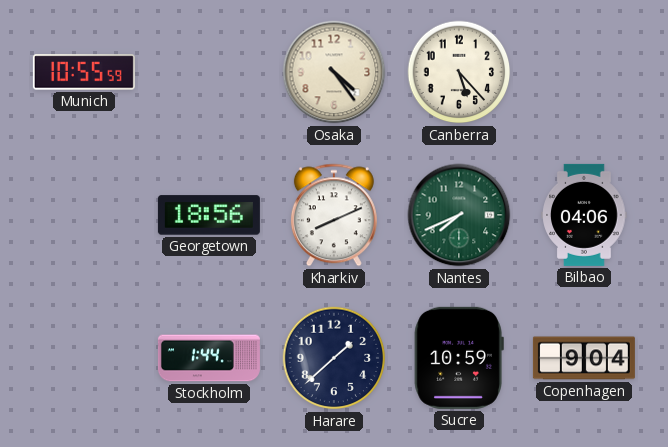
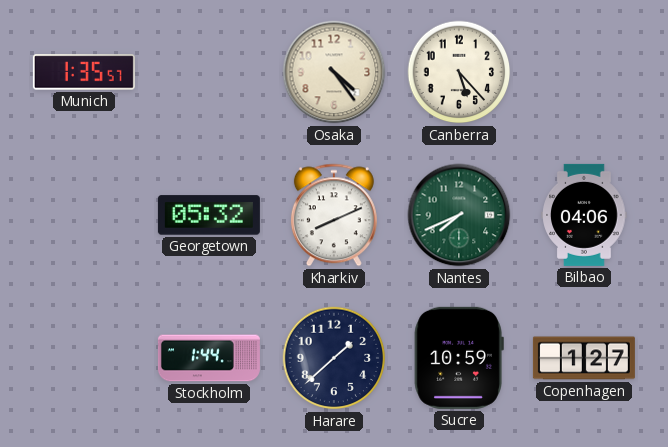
Munich: 10:55 -> 1:35 (84, 72)
Georgetown: 18:56 -> 05:32 (209, 215)
Copenhagen: 9:04 -> 1:27 (584, 358)
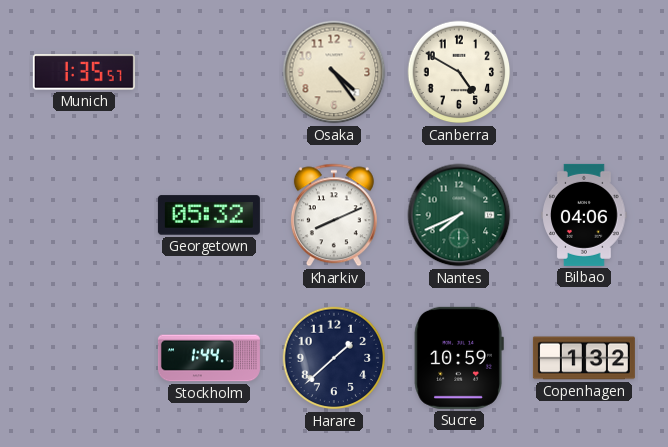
Canberra: 5:23 -> 4:50 (459, 72)
Copenhagen: 1:27 -> 1:32 (584, 358)
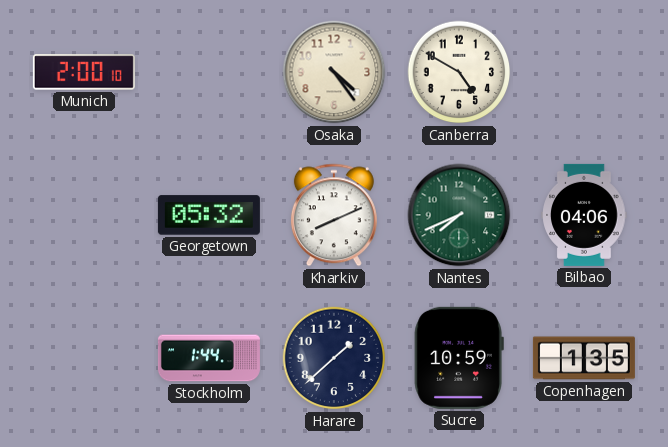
Munich: 1:35 -> 2:00 (84, 72)
Copenhagen: 1:32 -> 1:35 (584, 358)
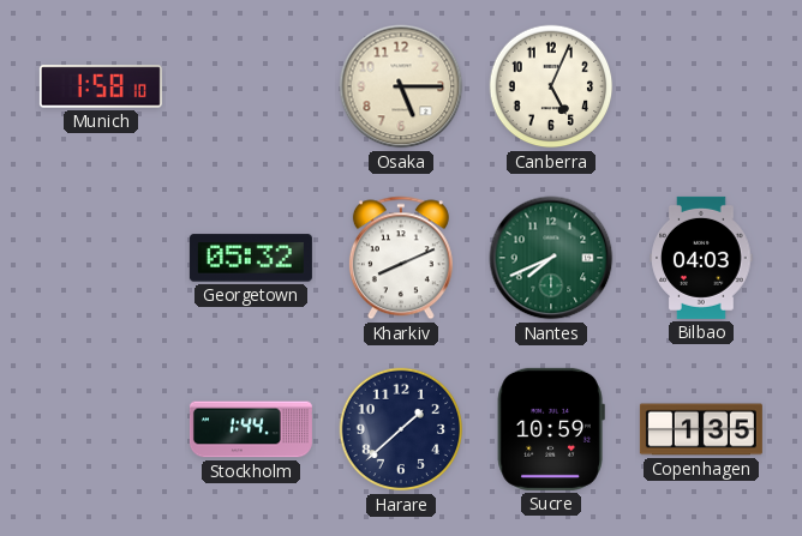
Munich: 2:00 -> 1:58 (101, 86)
Osaka: 4:24 -> 5:15 (401, 86)
Canberra: 4:50 -> 5:04 (551, 86)
Bilbao: 04:06 -> 04:03 (701, 258)
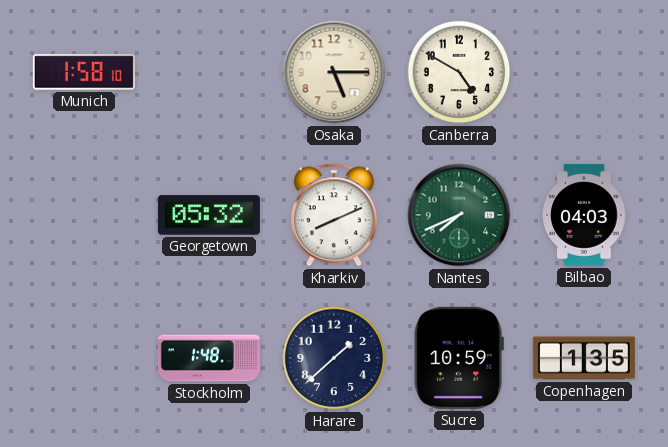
Canberra: 5:04 -> 4:50 (459, 72)
Stockholm: 1:44 -> 1:48 (209, 358)
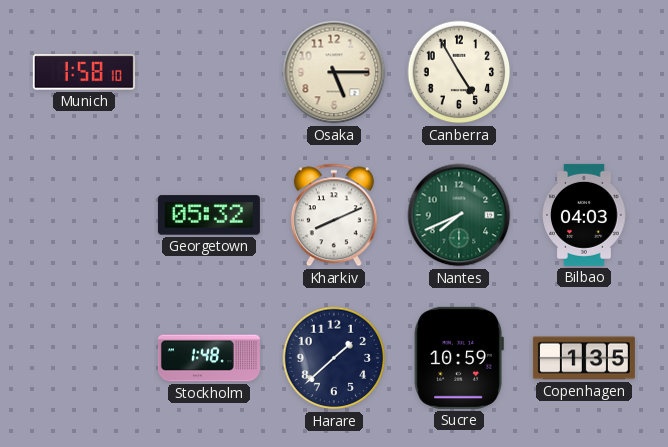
Canberra: 4:50 -> 4:55 (459, 72)
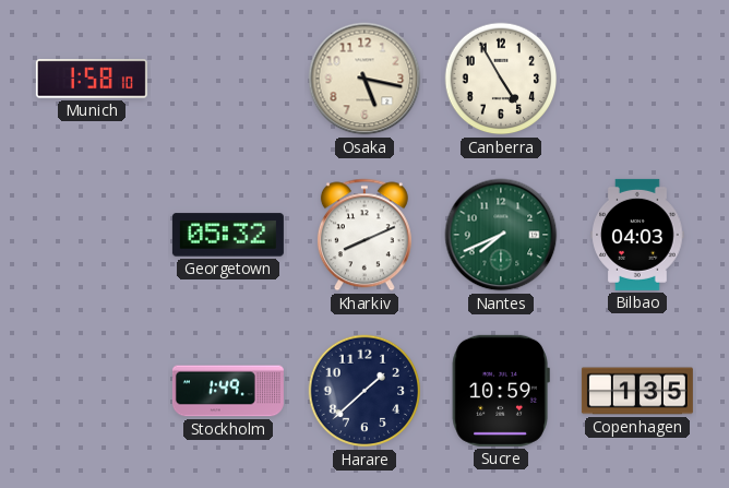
Osaka: 5:15 -> 5:17 (364, 79)
Stockholm: 1:48 -> 1:49 (228, 391)
